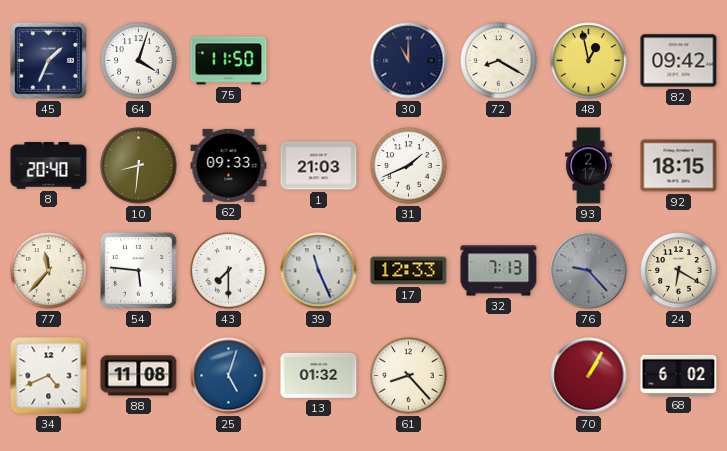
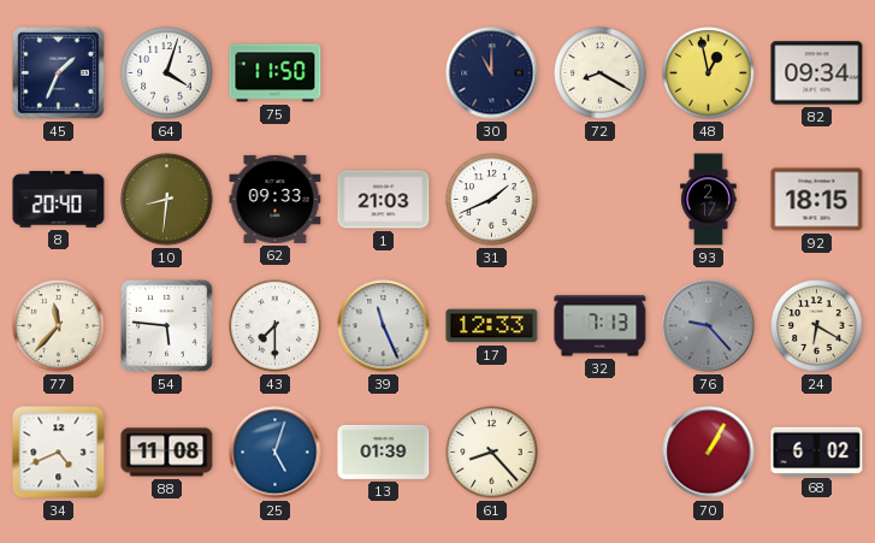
82: 09:42 -> 09:34 (817, 73)
13: 01:32 -> 01:39 (384, 451)
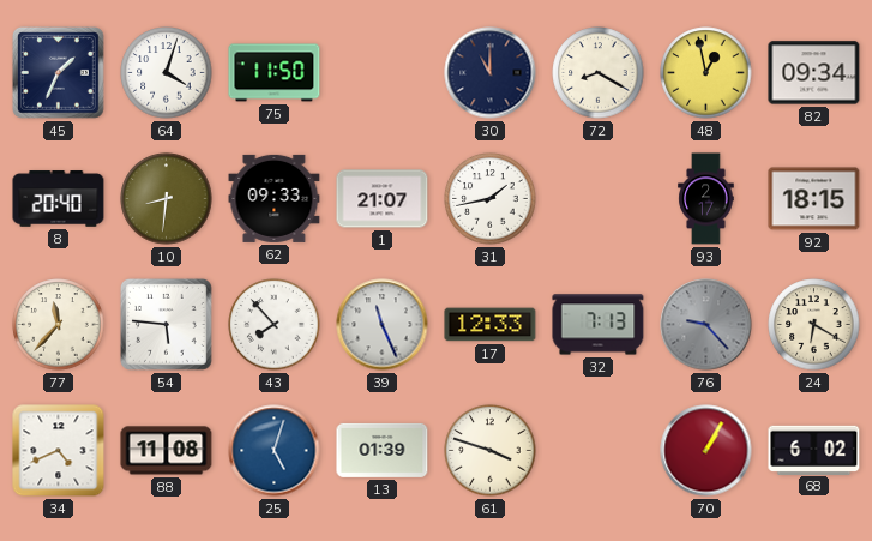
1: 21:03 -> 21:07 (383, 199)
31: 1:41 -> 1:43 (491, 199)
43: 7:30 -> 7:53 (275, 325)
61: 8:23 -> 3:48 (491, 451)
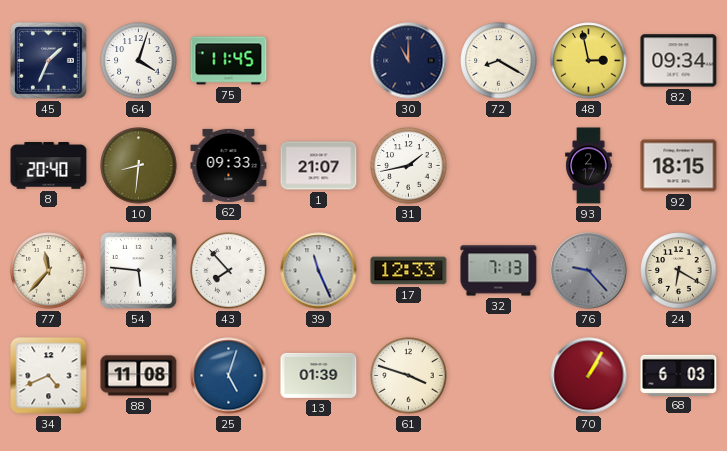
75: 11:50 -> 11:45 (229, 61)
48: 12:58 -> 2:58 (589, 61)
68: 6:02 -> 6:03 (679, 375)
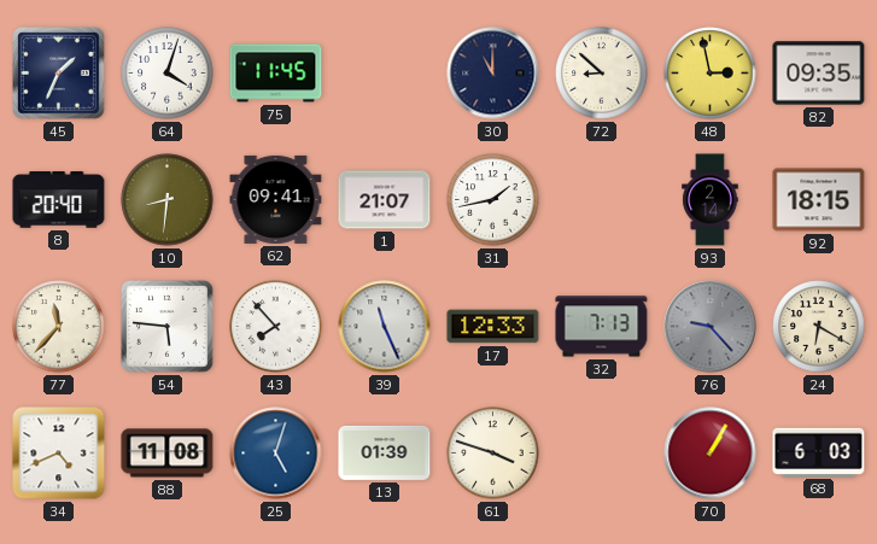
72: 8:20 -> 8:52 (602, 74)
82: 09:34 -> 09:35 (819, 74)
62: 09:33 -> 09:41 (276, 199)
93: 2:17 -> 2:14 (711, 200)
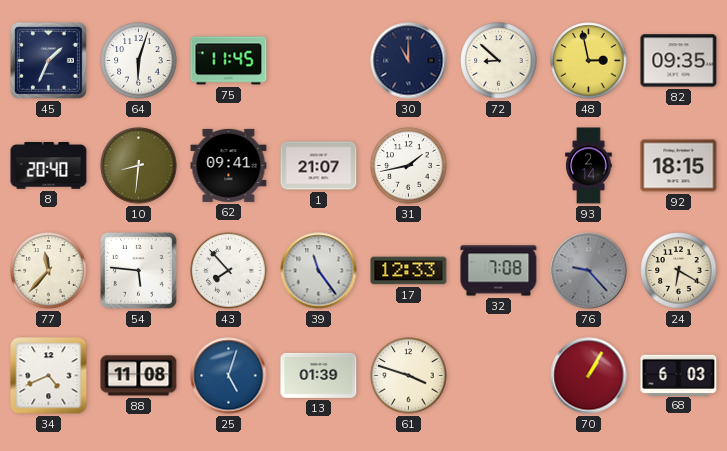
64: 4:03 -> 6:03 (139, 61)
39: 11:26 -> 11:24 (319, 271)
32: 7:13 -> 7:08 (499, 271)
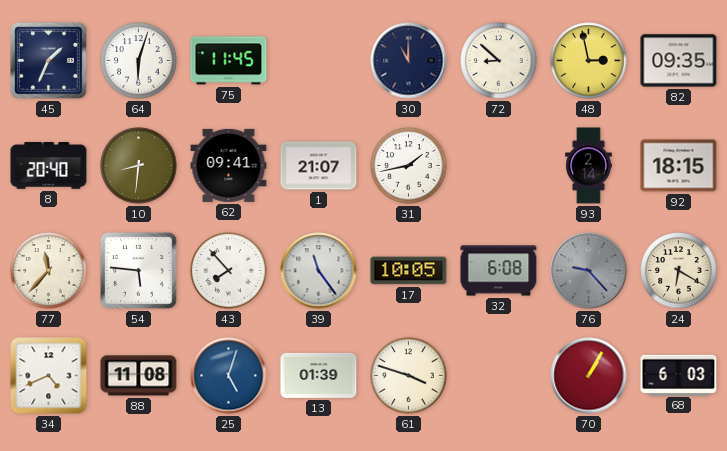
17: 12:33 -> 10:05 (409, 271)
32: 7:08 -> 6:08 (499, 271)
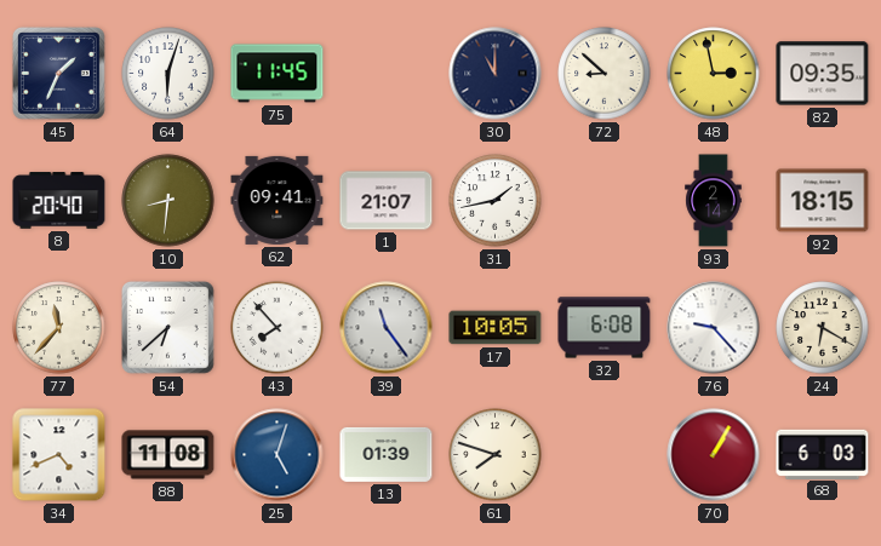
54: 5:46 -> 6:38 (167, 327)
76 dial: grey -> white (714, 328)
61: 3:48 -> 7:48 (496, 455)
